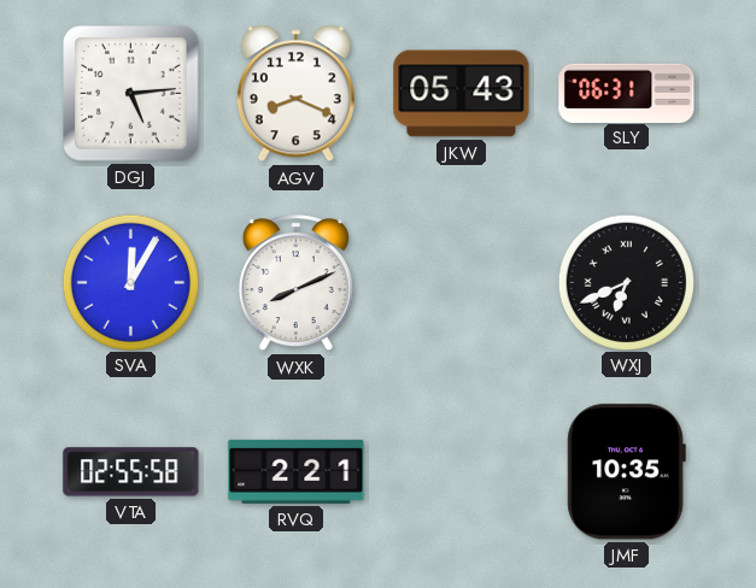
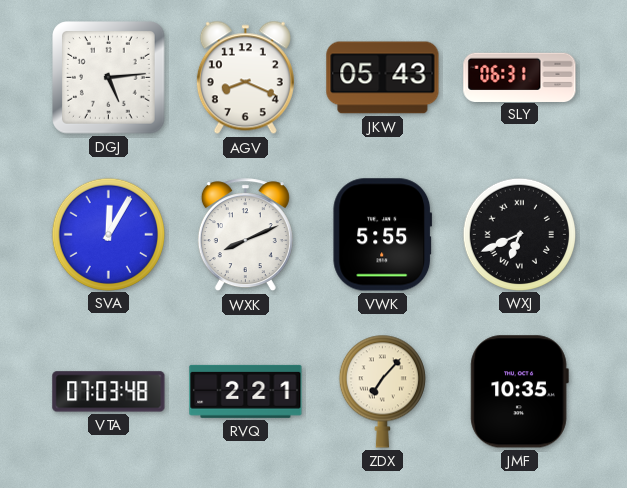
VWK: none -> 5:55 (383, 235)
VTA: 02:55 -> 07:03 (109, 392)
ZDX: none -> 7:07 (382, 391)
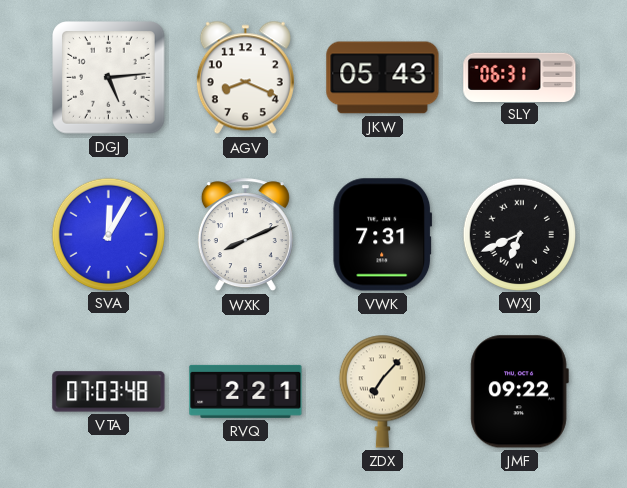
VWK: 5:55 -> 7:31 (383, 235)
JMF: 10:35 -> 09:22 (519, 392)
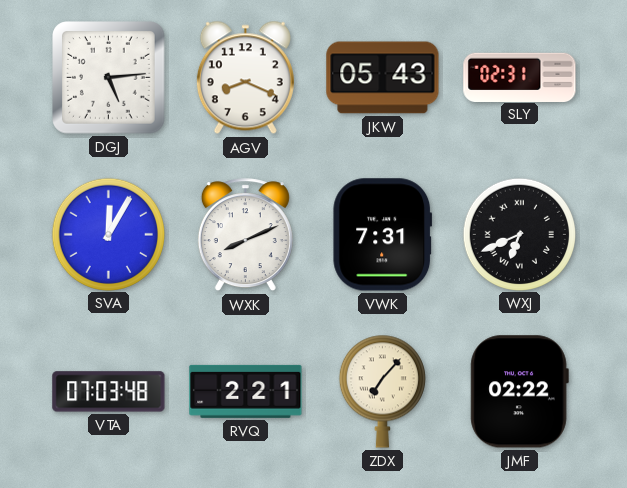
SLY: 06:31 -> 02:31 (520, 77)
JMF: 09:22 -> 02:22 (519, 392)
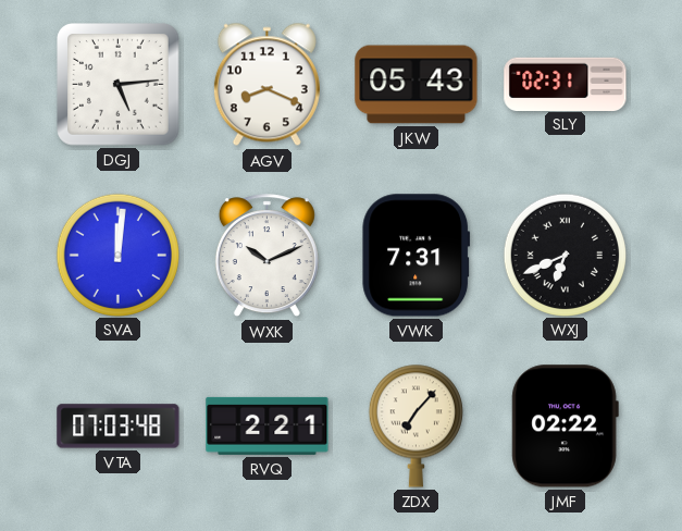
SVA: 12:05 -> 12:01 (117, 255)
WXK: 8:11 -> 10:11 (266, 256)
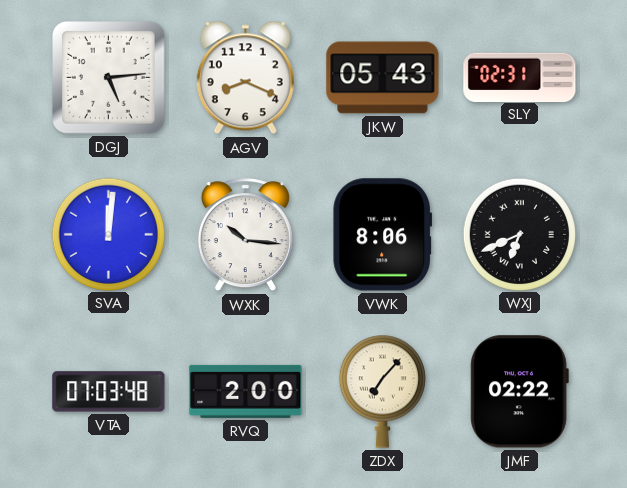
WXK: 10:11 -> 10:16 (245, 235)
VWK: 7:31 -> 8:06 (383, 235)
RVQ: 2:21 -> 2:00 (246, 391)
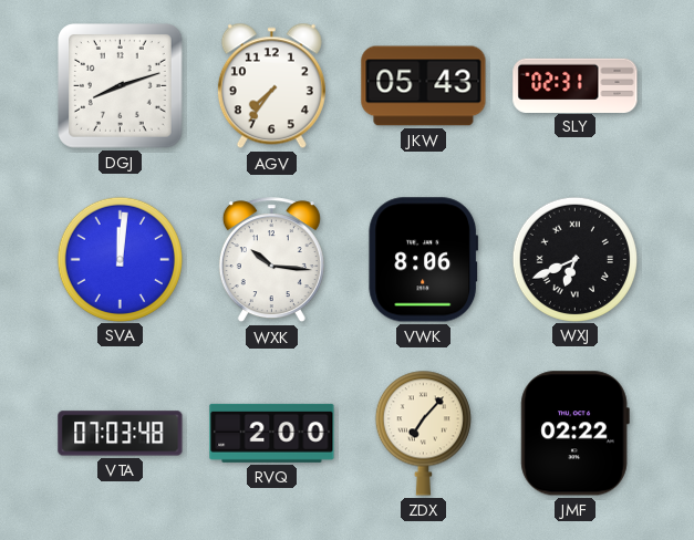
DGJ: 5:14 -> 8:12 (121, 86)
AGV: 8:19 -> 7:36 (271, 86)
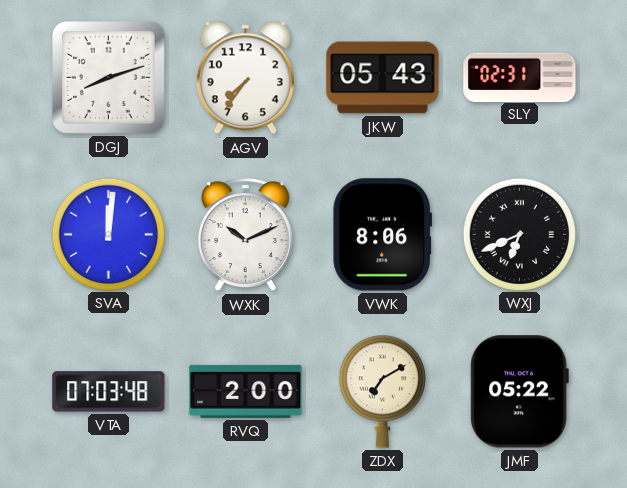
WXK: 10:16 -> 10:11 (245, 235)
ZDX: 7:07 -> 7:10 (382, 391)
JMF: 02:22 -> 05:22 (519, 392)
